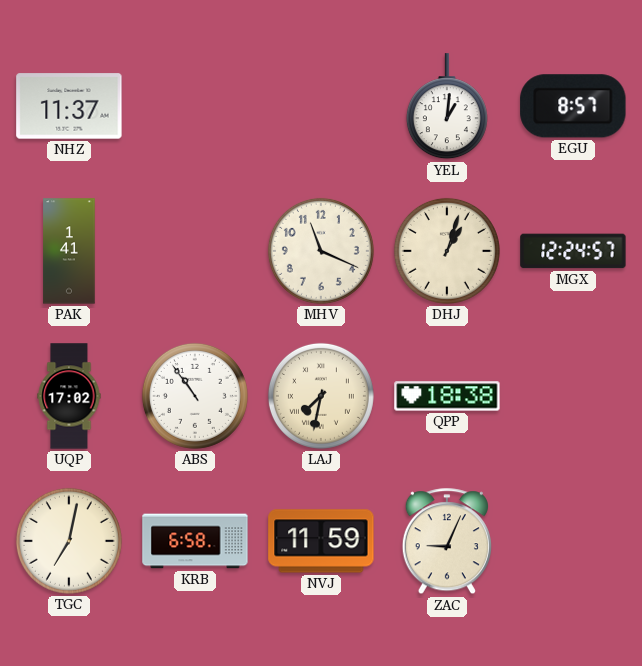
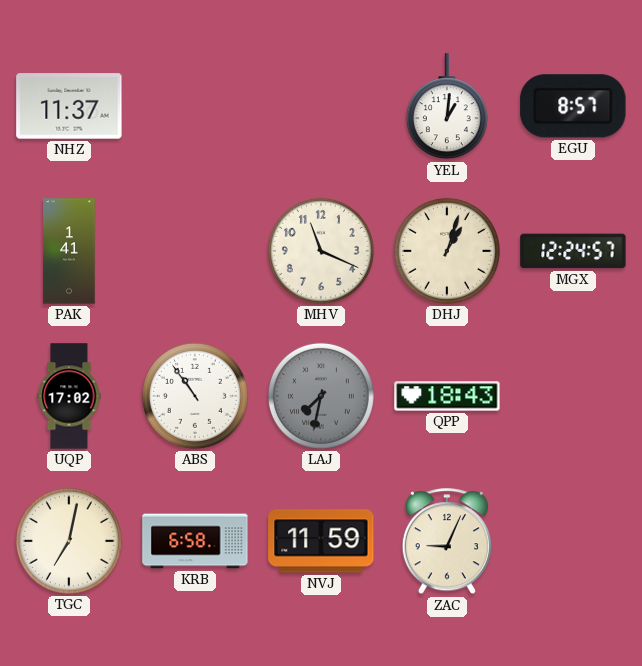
LAJ dial: cream -> grey (321, 396)
QPP: 18:38 -> 18:43 (447, 396)
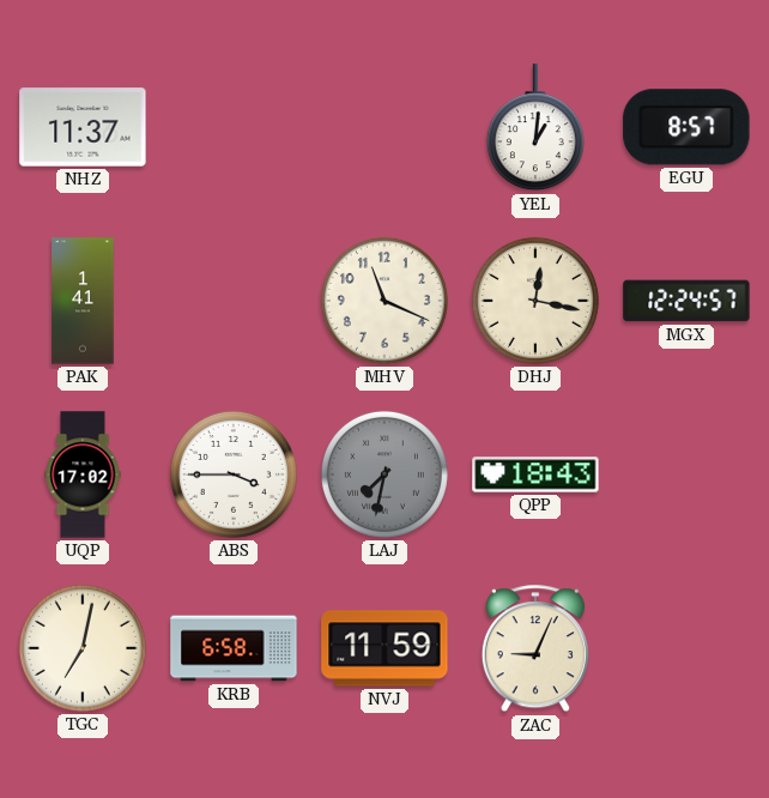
DHJ: 1:03 -> 12:17 (535, 301)
ABS: 10:54 -> 3:45 (234, 474)
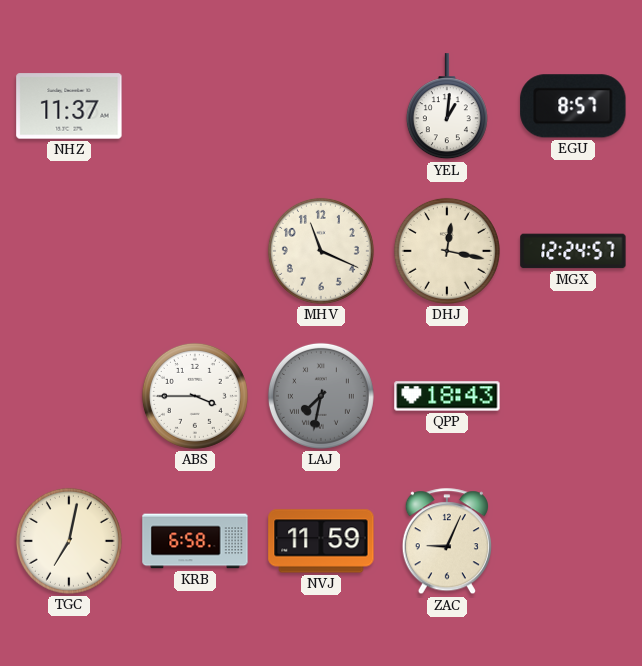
PAK: 1:41 -> none (83, 301)
UQP: 17:02 -> none (83, 474)
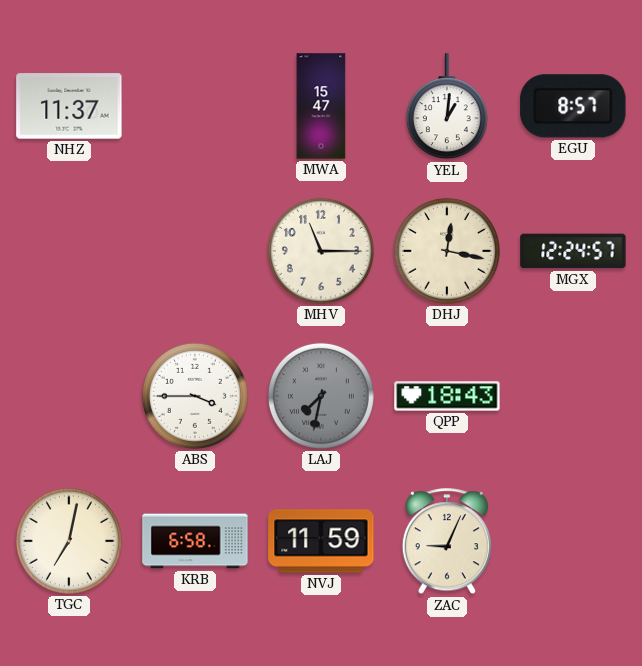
MWA: none -> 15:47 (321, 106)
MHV: 11:19 -> 11:15 (321, 251)
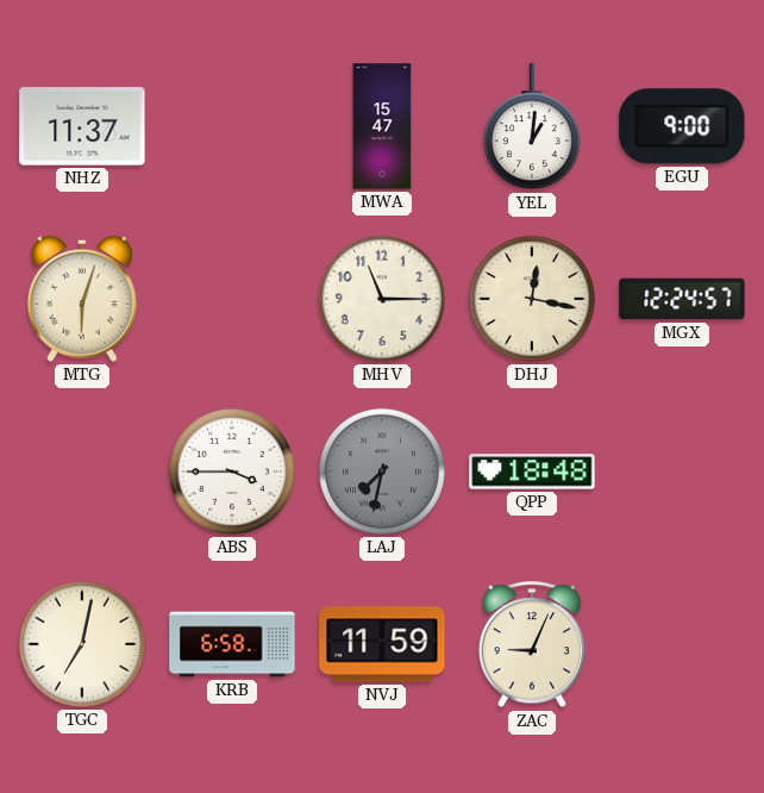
EGU: 8:57 -> 9:00 (682, 126)
MTG: none -> 6:03 (82, 299)
QPP: 18:43 -> 18:48 (532, 472)
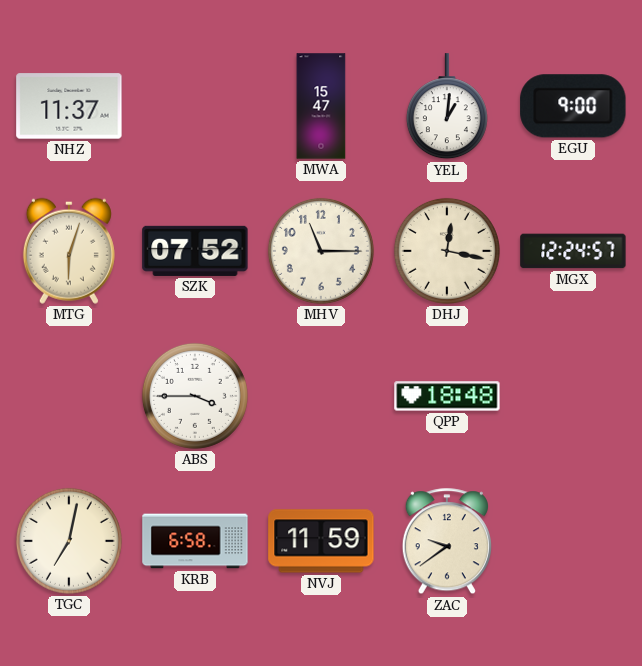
SZK: none -> 07:52 (195, 251)
LAJ: 7:32 -> none (382, 472)
ZAC: 9:04 -> 9:39 (447, 542)
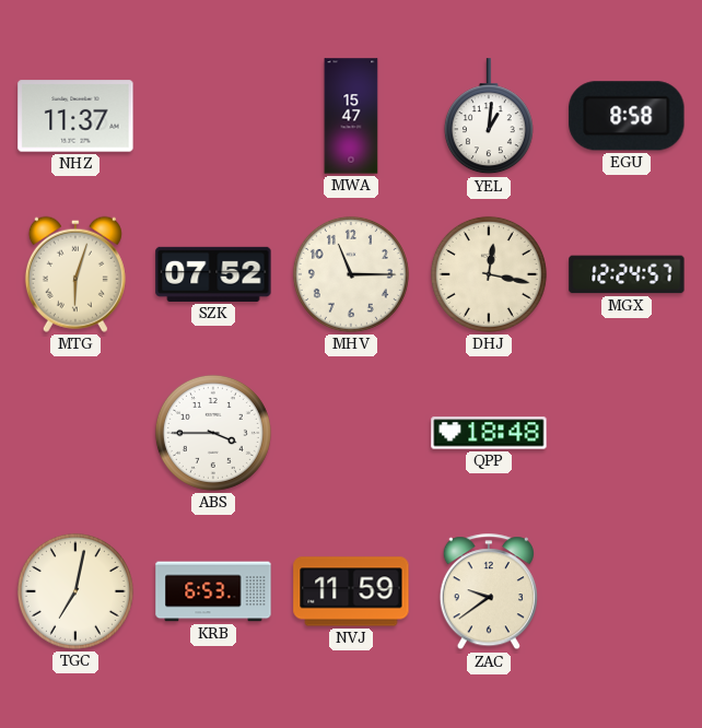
EGU: 9:00 -> 8:58 (627, 116)
KRB: 6:58 -> 6:53 (213, 591)
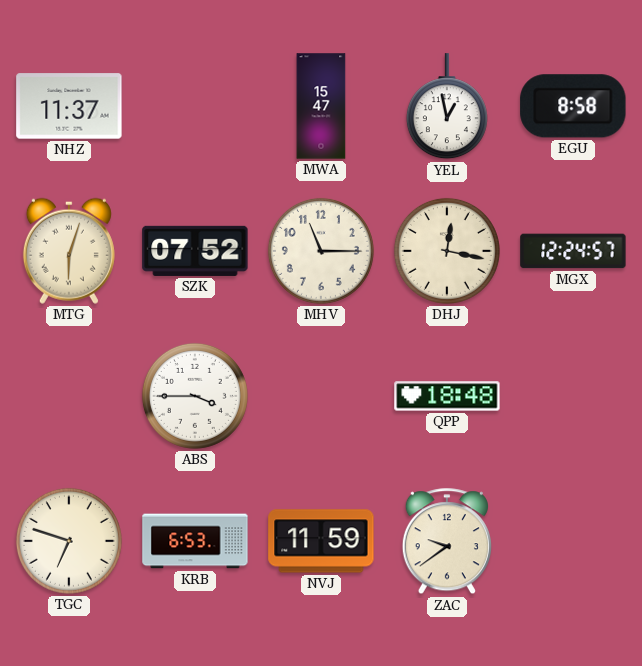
YEL: 1:01 -> 12:58 (447, 107)
TGC: 7:02 -> 6:48 (69, 541)
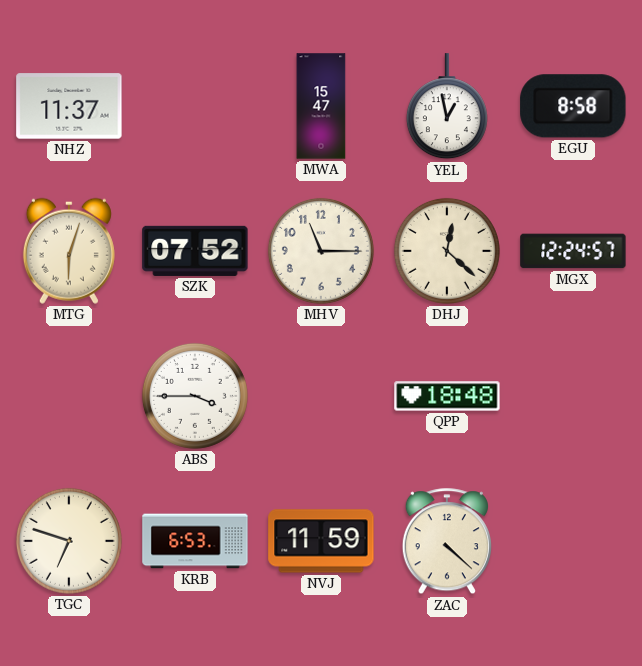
DHJ: 12:17 -> 12:22 (447, 251)
ZAC: 9:39 -> 4:22 (447, 542)
